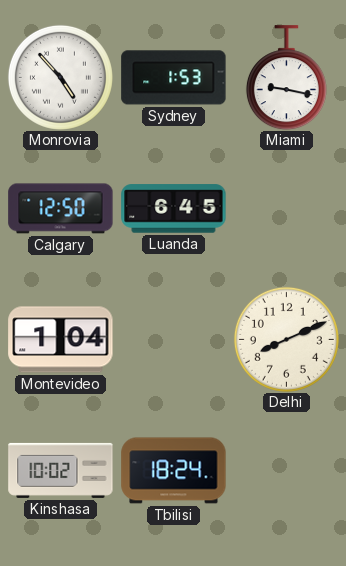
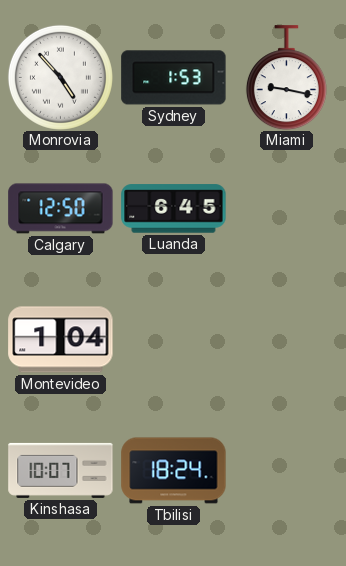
Delhi: 8:11 -> none (286, 339)
Kinshasa: 10:02 -> 10:07 (61, 470)
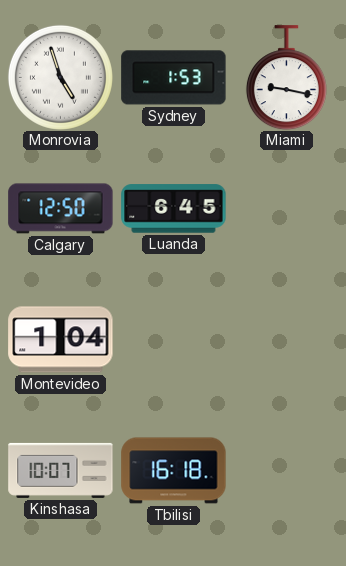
Monrovia: 4:53 -> 4:57 (60, 77)
Tbilisi: 18:24 -> 16:18 (174, 471)
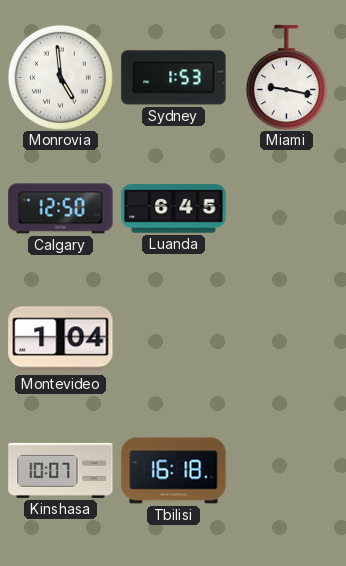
Monrovia: 4:57 -> 4:59 (60, 77)
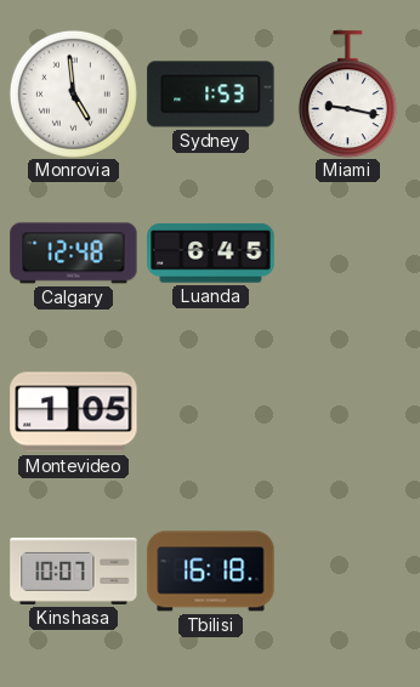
Calgary: 12:50 -> 12:48 (74, 254)
Montevideo: 1:04 -> 1:05 (74, 413)
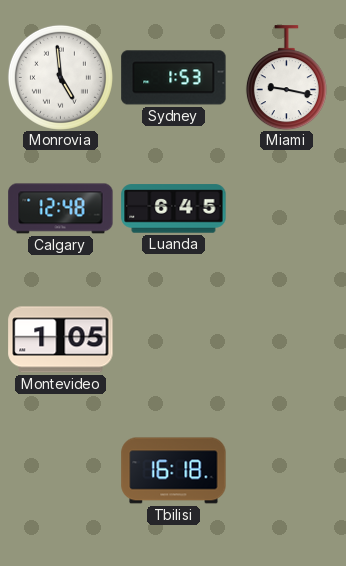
Kinshasa: 10:07 -> none (74, 570)
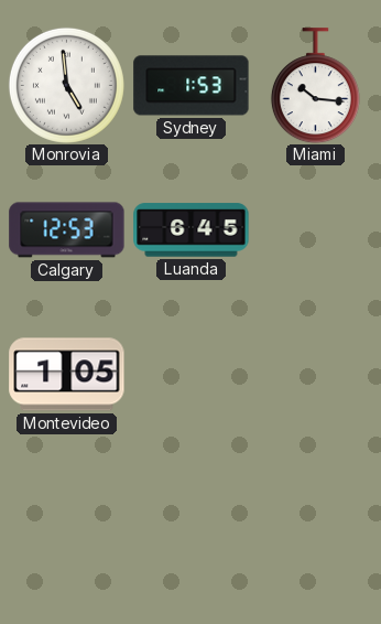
Miami: 9:17 -> 10:16 (315, 86)
Calgary: 12:48 -> 12:53 (67, 230)
Tbilisi: 16:18 -> none (174, 471)
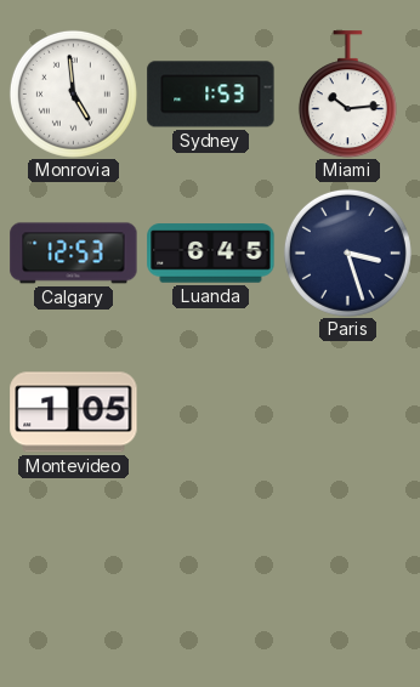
Miami: 10:16 -> 10:14 (347, 95)
Paris: none -> 3:27 (347, 252)
